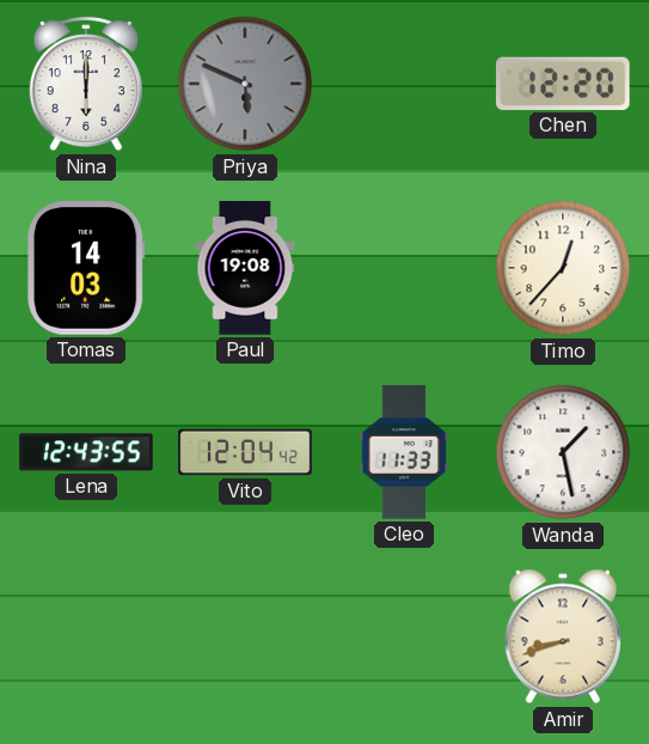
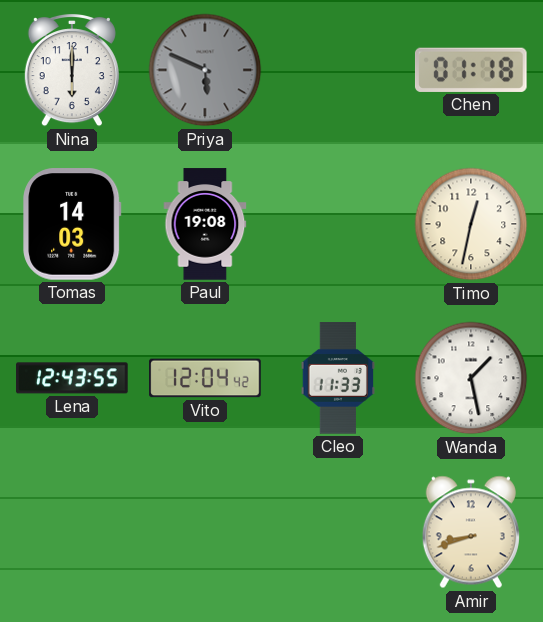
Chen: 12:20 -> 01:18 (471, 70)
Timo: 12:37 -> 12:32 (471, 224)
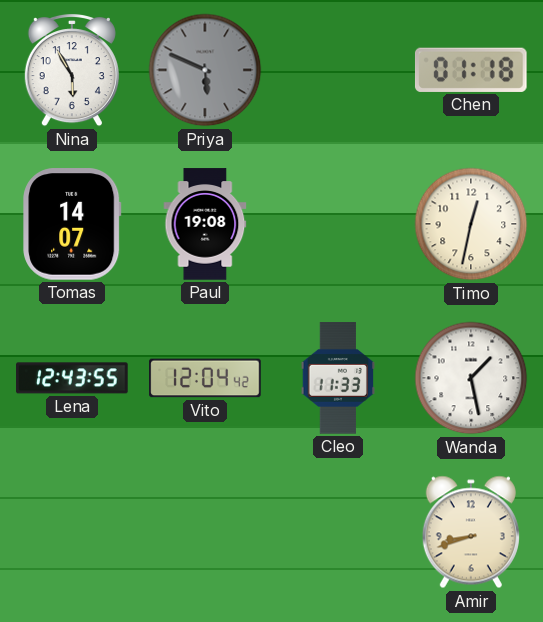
Nina: 6:00 -> 5:55 (72, 71)
Tomas: 14:03 -> 14:07 (72, 224)
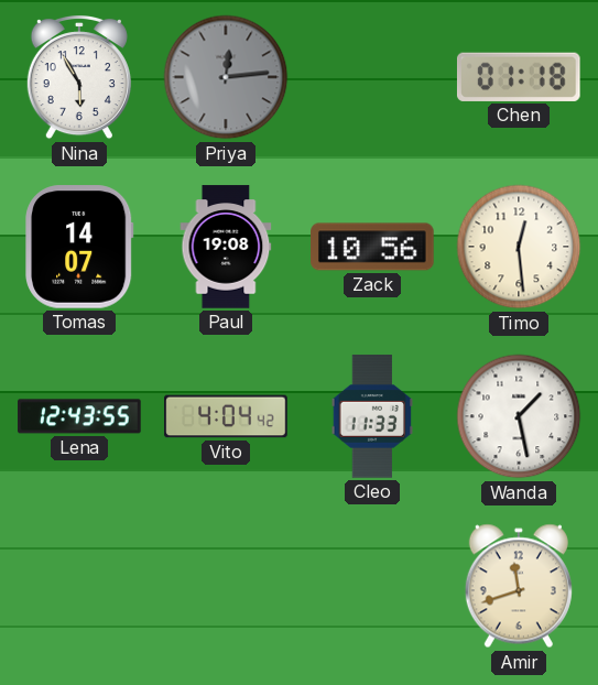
Priya: 5:49 -> 12:14 (226, 77)
Zack: none -> 10:56 (372, 247)
Timo: 12:32 -> 12:29 (519, 247)
Vito: 12:04 -> 4:04 (226, 416)
Amir: 8:42 -> 11:42 (519, 586)
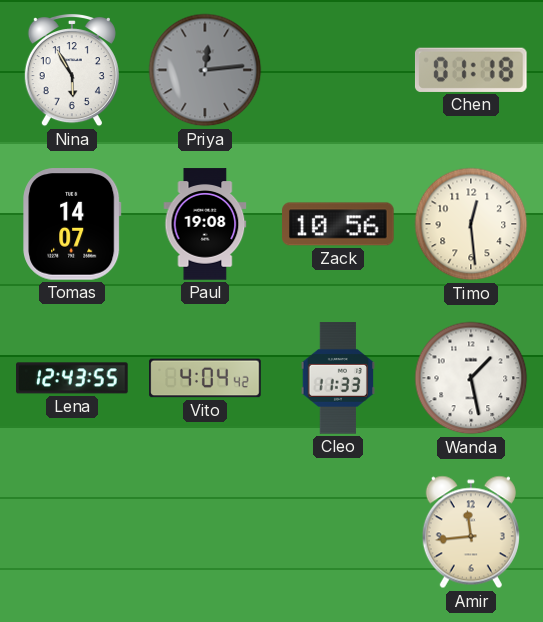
Amir: 11:42 -> 11:44 (471, 532)
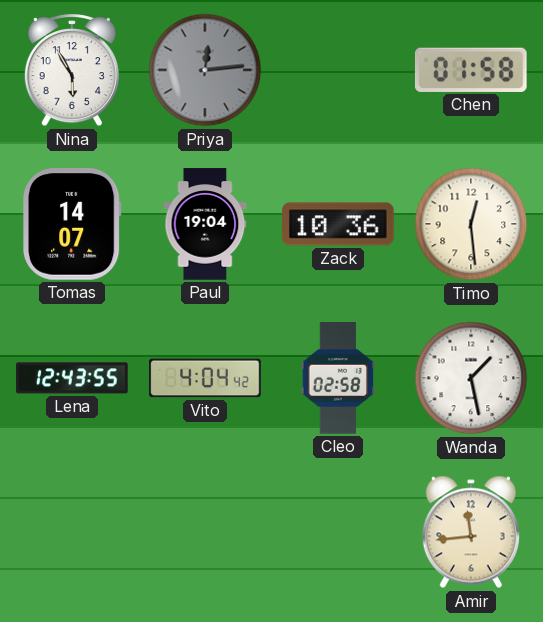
Chen: 01:18 -> 01:58 (471, 70)
Paul: 19:08 -> 19:04 (205, 224)
Zack: 10:56 -> 10:36 (338, 224)
Cleo: 11:33 -> 02:58 (338, 378)
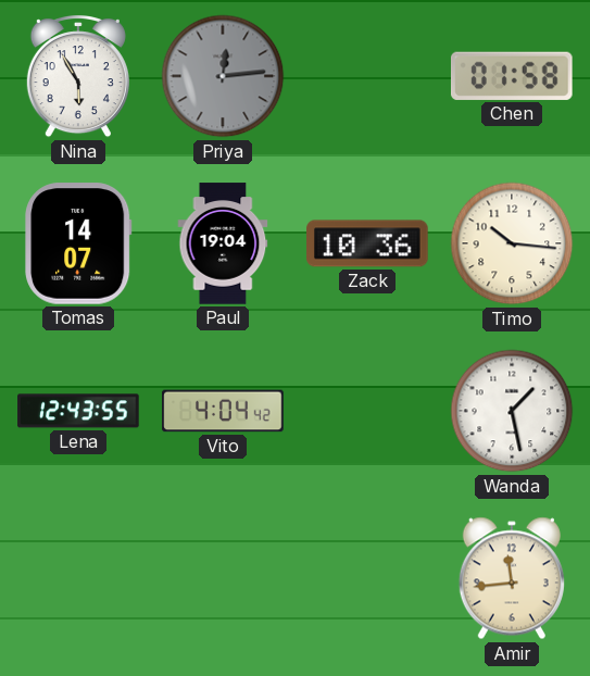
Timo: 12:29 -> 10:16 (512, 243)
Cleo: 02:58 -> none (338, 378)
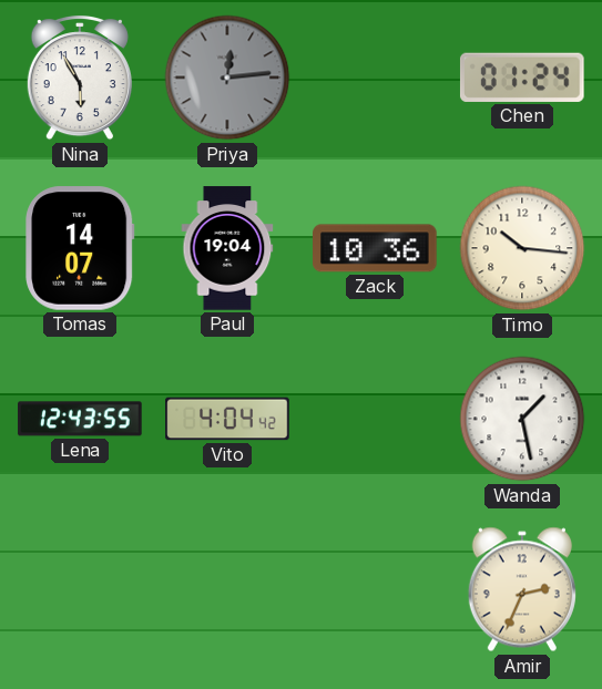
Chen: 01:58 -> 01:24 (522, 78)
Amir: 11:44 -> 2:34 (522, 589)
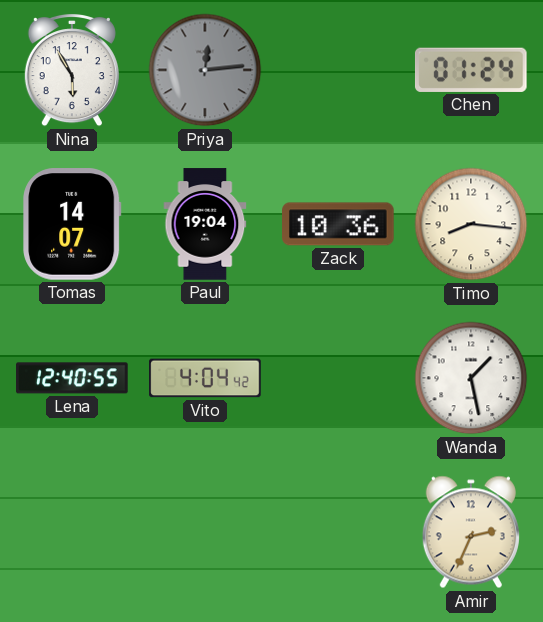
Timo: 10:16 -> 8:16 (471, 224)
Lena: 12:43 -> 12:40 (72, 378)
